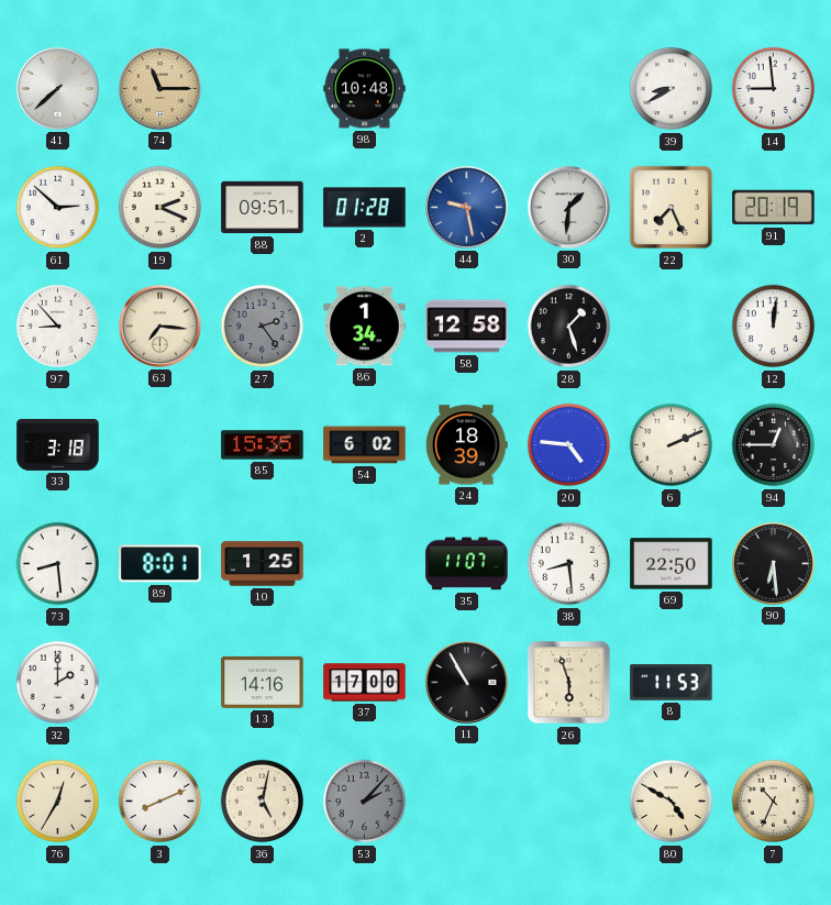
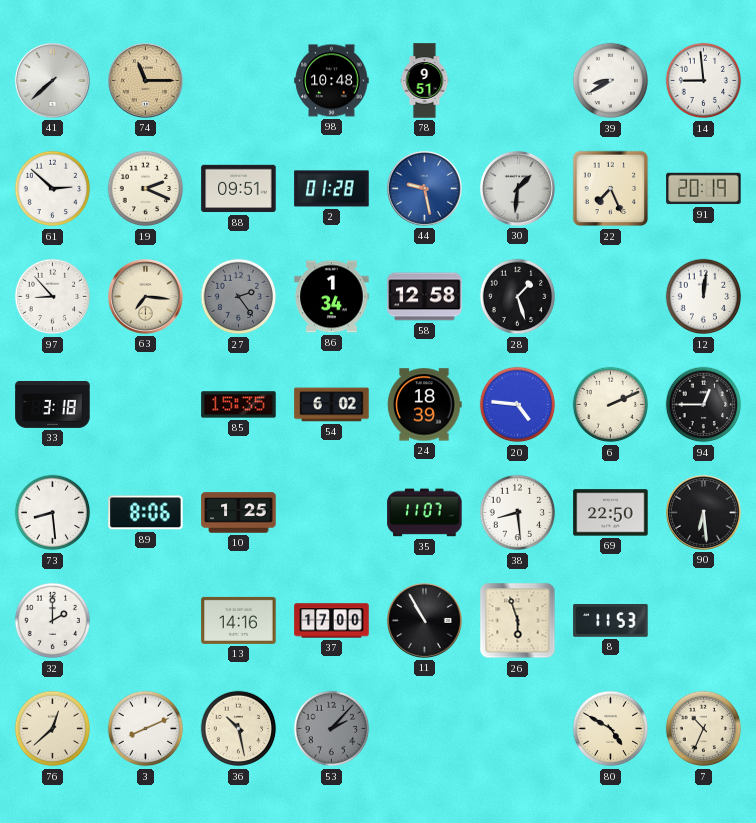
78: none -> 9:51 (425, 81)
89: 8:01 -> 8:06 (146, 513)
76: 12:35 -> 12:38 (53, 729)
36: 5:02 -> 10:28 (239, 729)
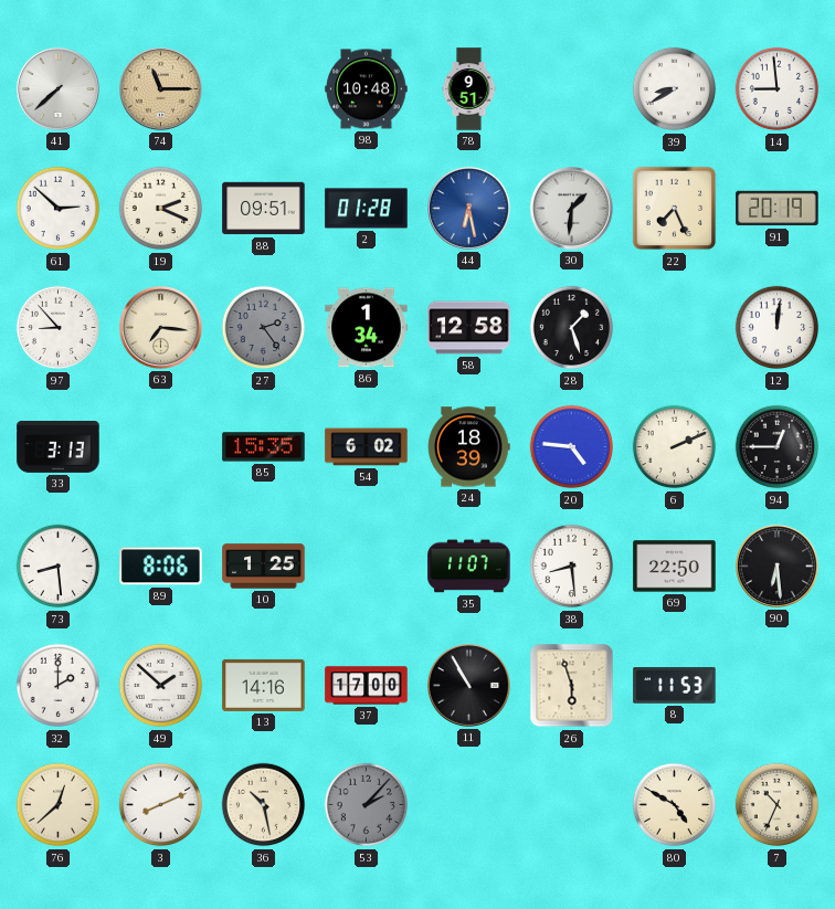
44: 9:28 -> 6:28 (468, 208)
33: 3:18 -> 3:13 (59, 447)
49: none -> 1:52 (161, 686)
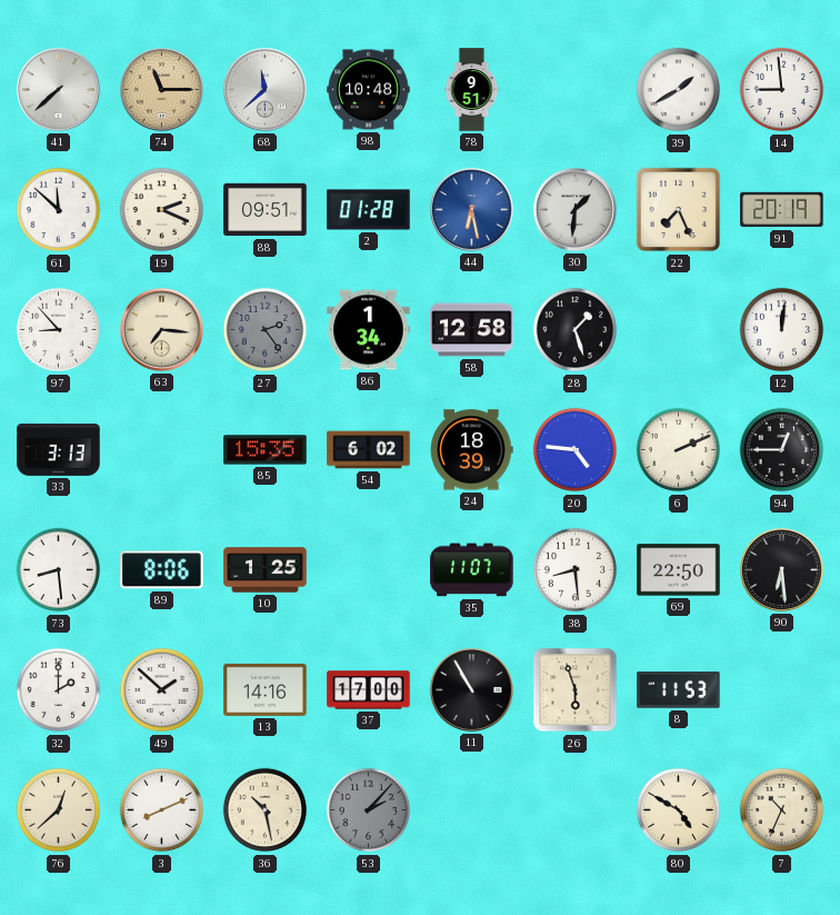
68: none -> 11:38 (264, 89)
39: 8:40 -> 1:40 (679, 90)
61: 2:52 -> 11:52 (59, 210)
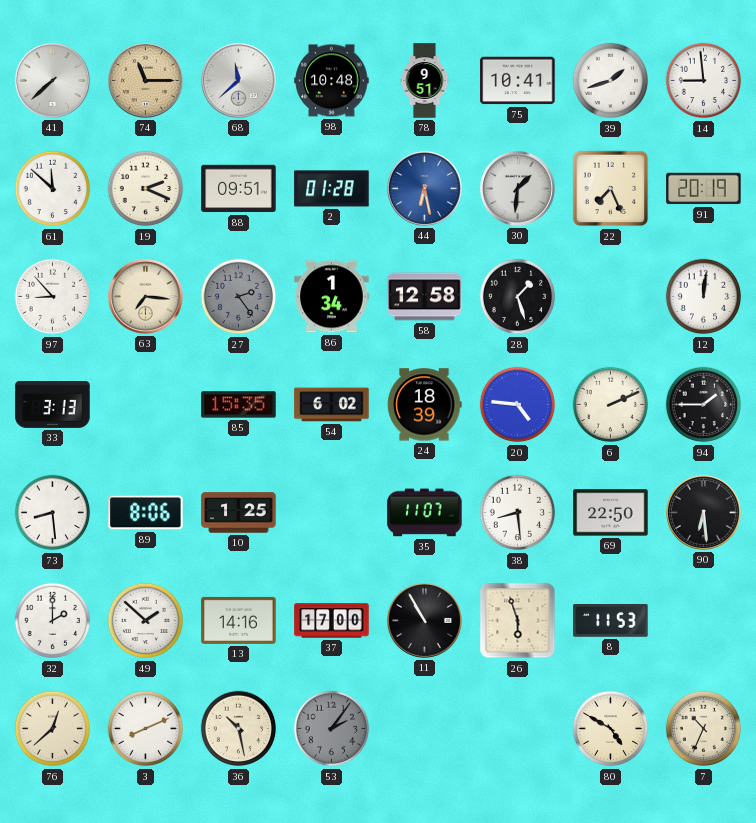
75: none -> 10:41 (518, 81)
39: 1:40 -> 1:42 (611, 81)
94: 12:45 -> 1:45 (704, 405)
53: 2:07 -> 2:06 (332, 729)
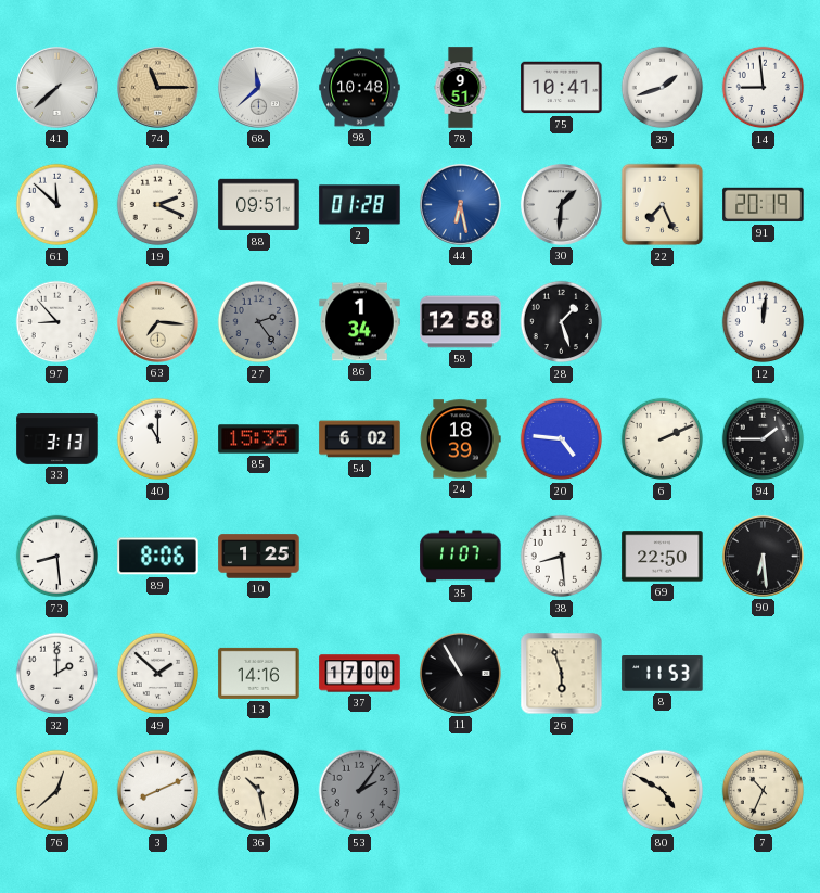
40: none -> 11:00 (158, 439)
